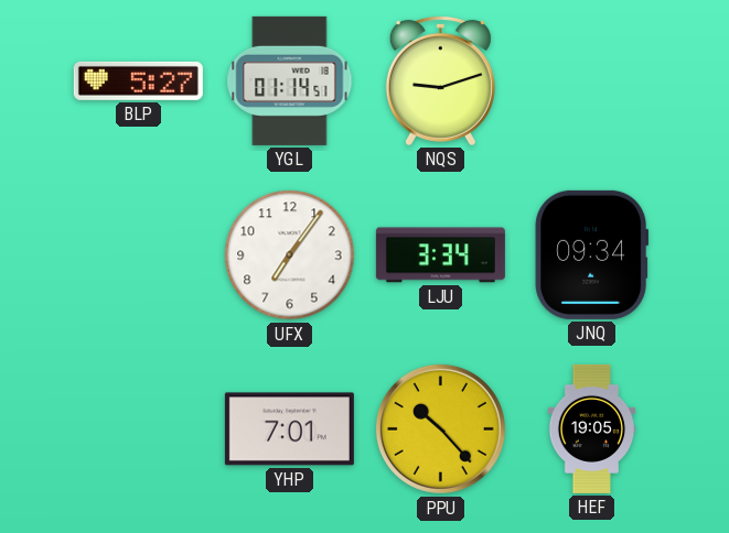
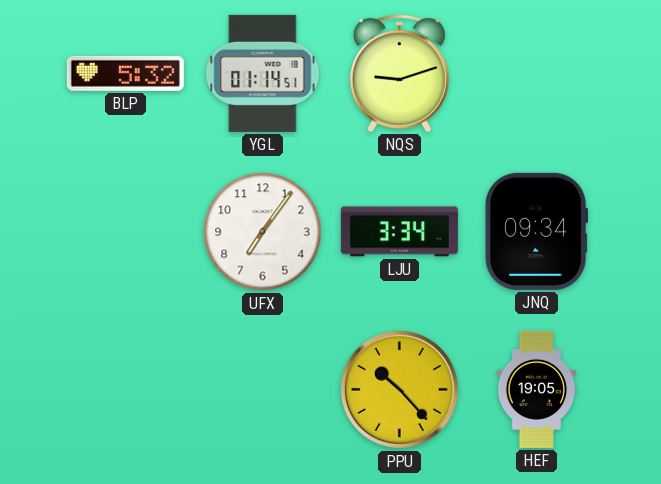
BLP: 5:27 -> 5:32 (125, 73)
YHP: 7:01 -> none (289, 429)
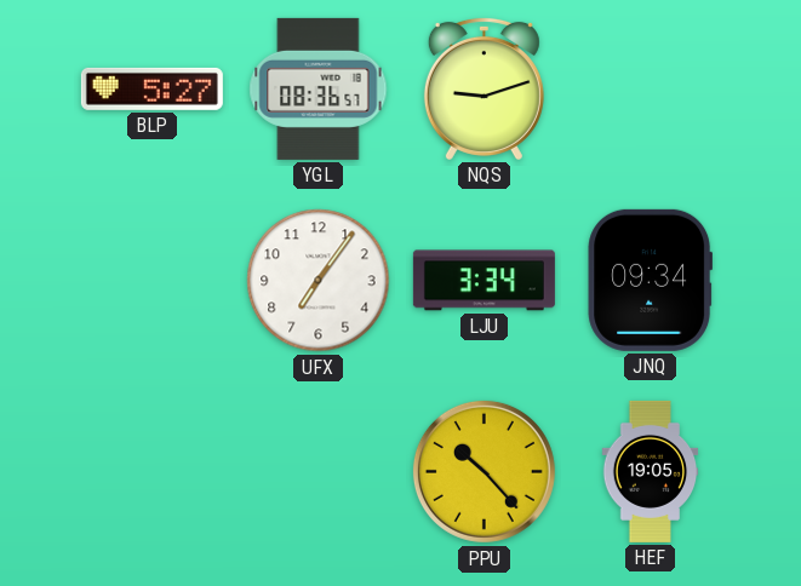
BLP: 5:32 -> 5:27 (151, 88)
YGL: 01:14 -> 08:36 (319, 88)
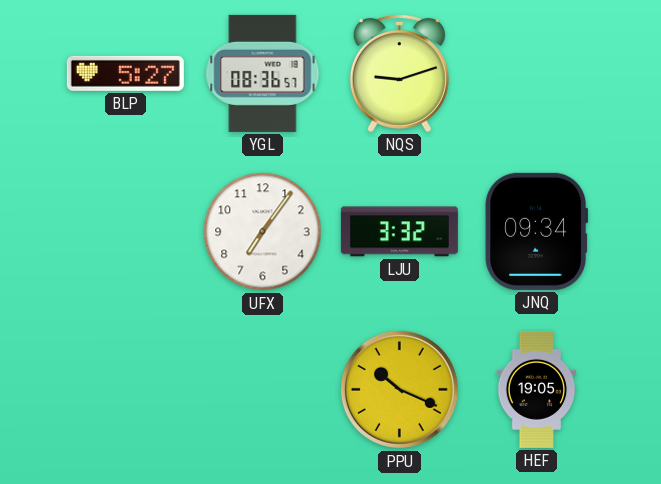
LJU: 3:34 -> 3:32 (399, 232)
PPU: 10:23 -> 10:19 (399, 389)
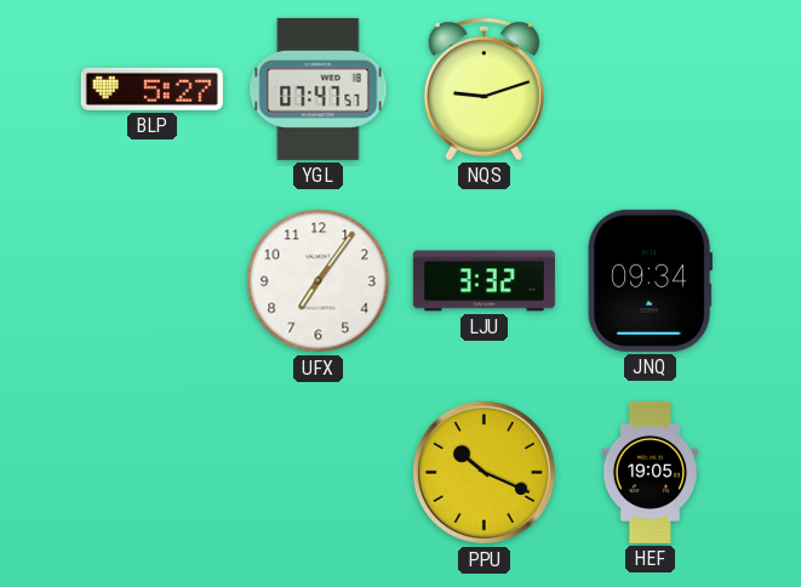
YGL: 08:36 -> 07:47 (319, 89)
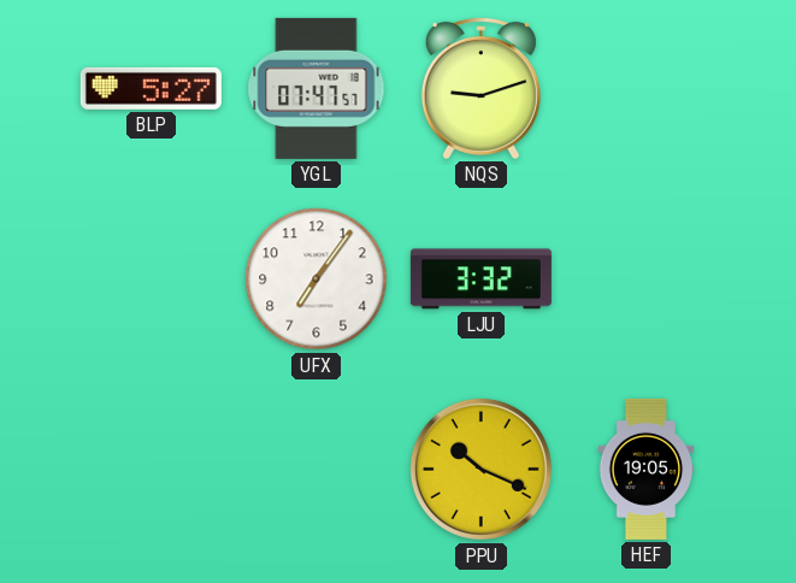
JNQ: 09:34 -> none (650, 280)
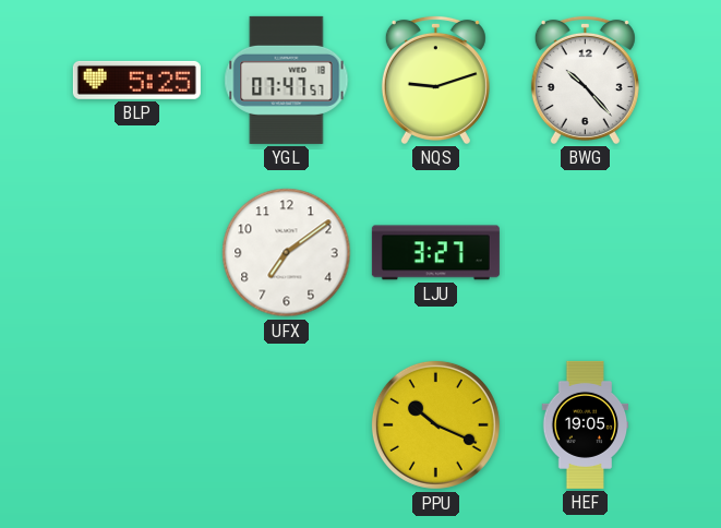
BLP: 5:27 -> 5:25 (136, 80)
BWG: none -> 10:23 (585, 80)
UFX: 7:06 -> 7:09 (287, 253)
LJU: 3:32 -> 3:27 (435, 253)
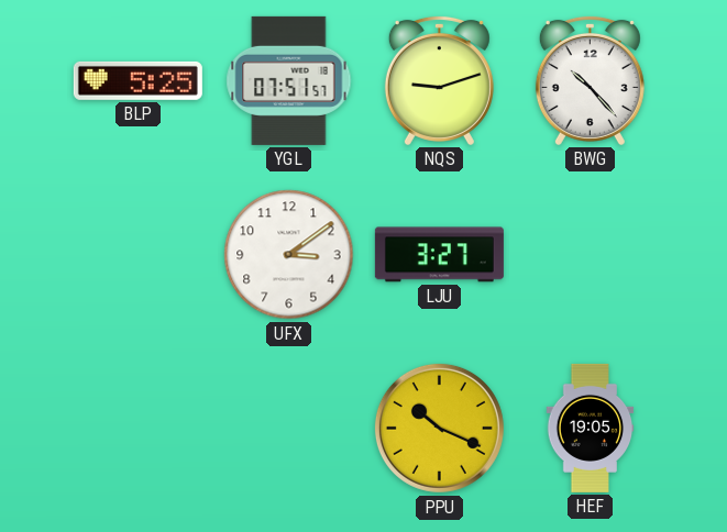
YGL: 07:47 -> 07:51 (289, 80)
UFX: 7:09 -> 3:09 (289, 255)
